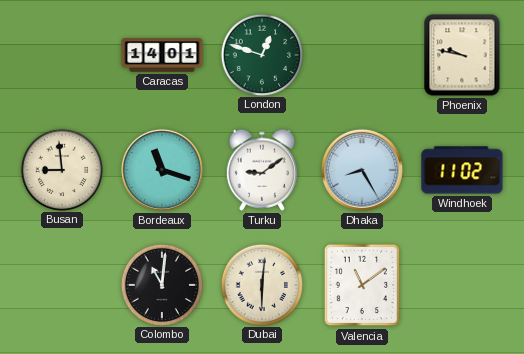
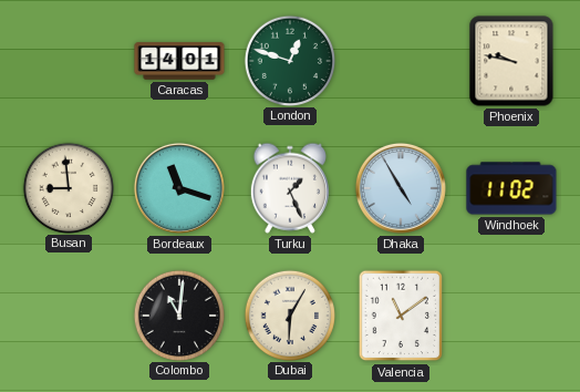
Turku: 9:09 -> 1:26 (290, 188)
Dhaka: 8:25 -> 4:55 (401, 188)
Dubai: 6:01 -> 6:05 (289, 314)
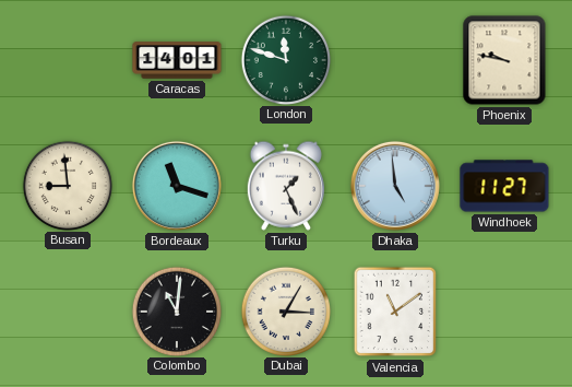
London: 12:48 -> 11:48 (285, 59)
Dhaka: 4:55 -> 4:59 (395, 186)
Windhoek: 11:02 -> 11:27 (504, 186)
Dubai: 6:05 -> 3:05 (285, 310)
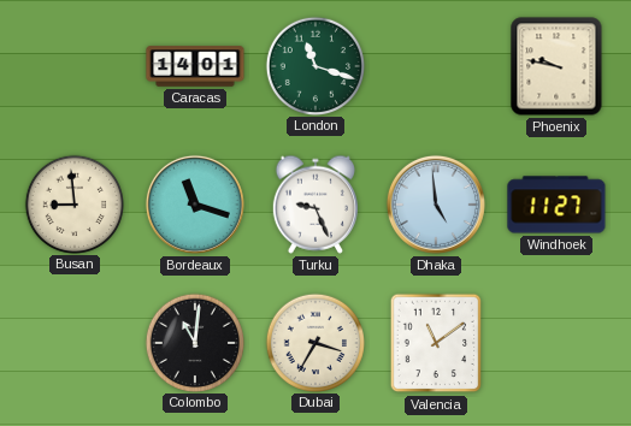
London: 11:48 -> 11:18 (314, 65)
Turku: 1:26 -> 9:26 (315, 205)
Dubai: 3:05 -> 3:35 (314, 342)
